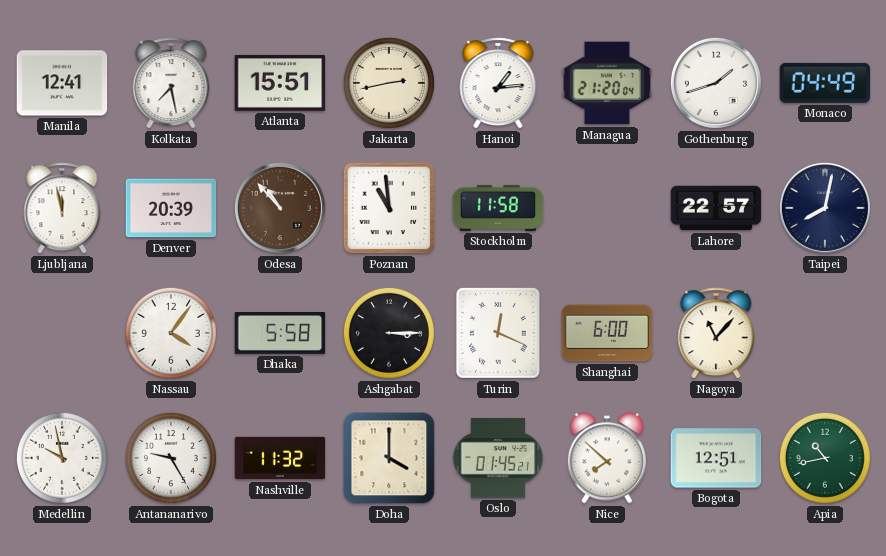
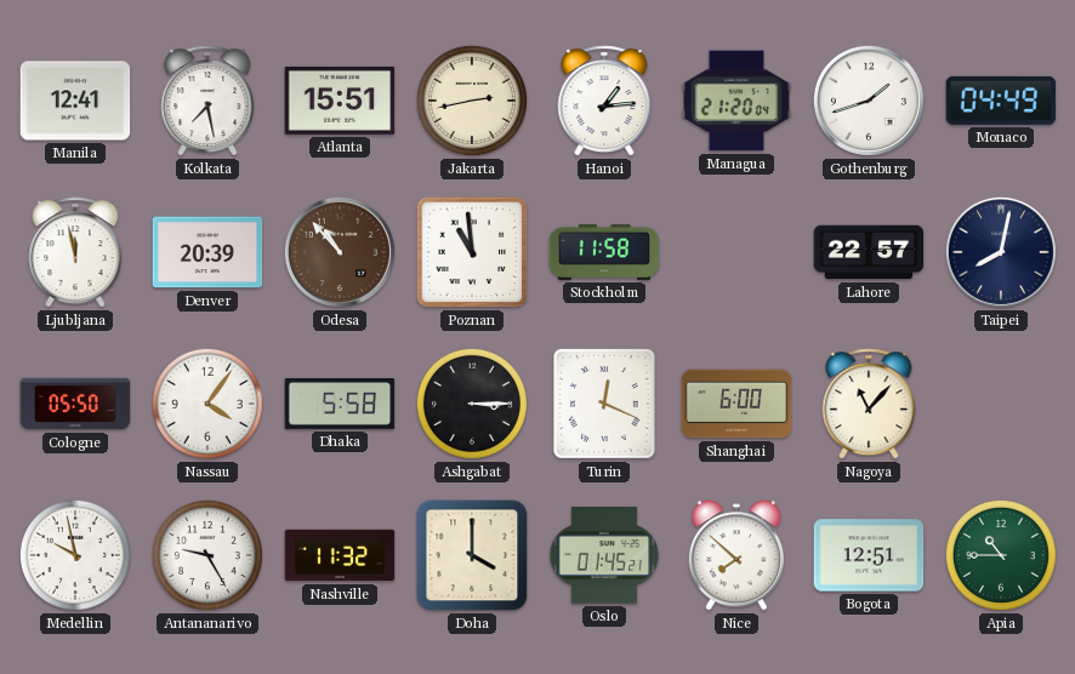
Cologne: none -> 05:50 (75, 404)
Apia: 10:43 -> 10:45 (1001, 555)
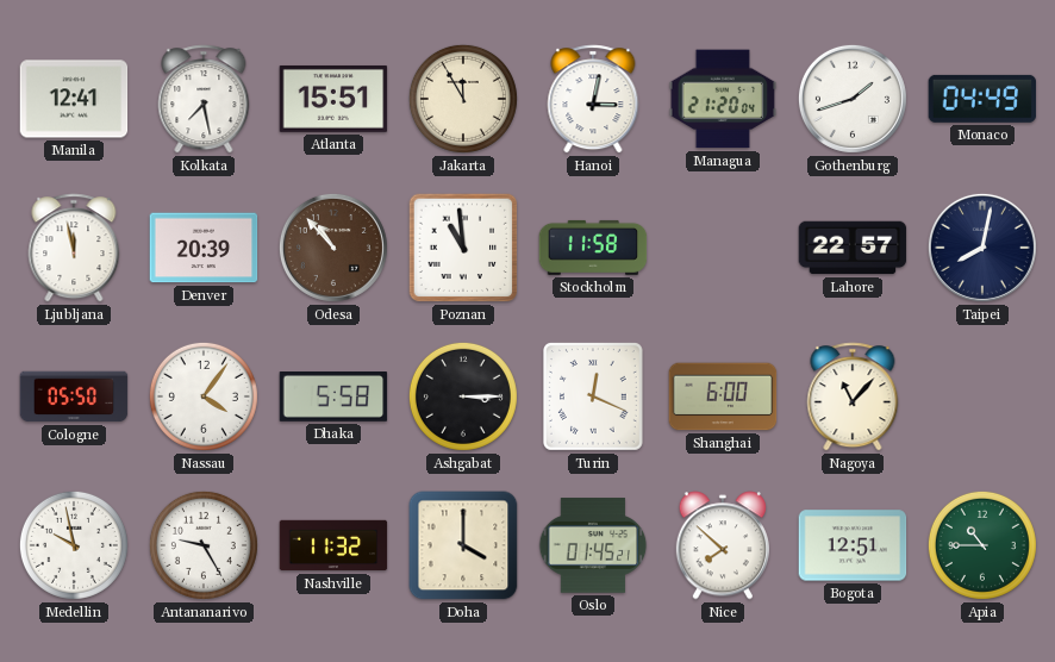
Jakarta: 2:43 -> 11:55 (463, 99)
Hanoi: 1:14 -> 3:02 (593, 99)
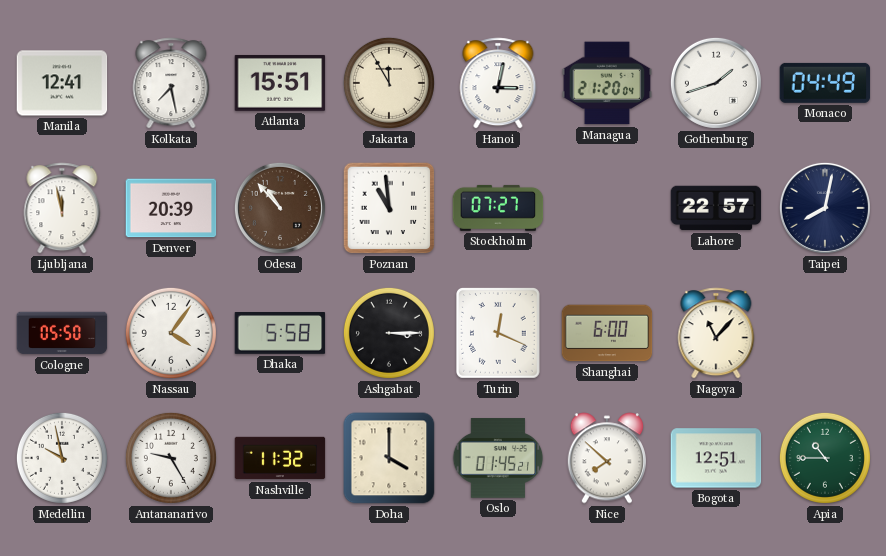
Stockholm: 11:58 -> 07:27 (498, 208)
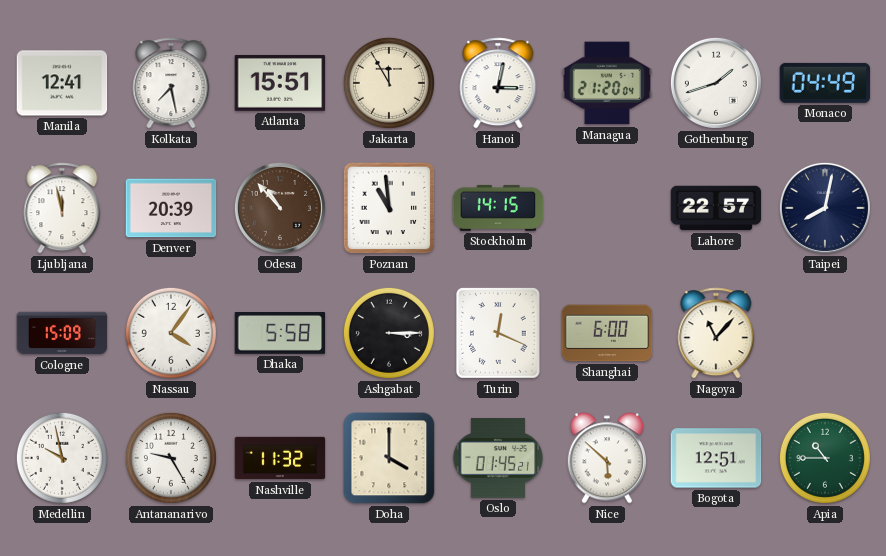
Stockholm: 07:27 -> 14:15 (498, 208)
Cologne: 05:50 -> 15:09 (62, 333)
Nice: 7:52 -> 5:52 (606, 458)
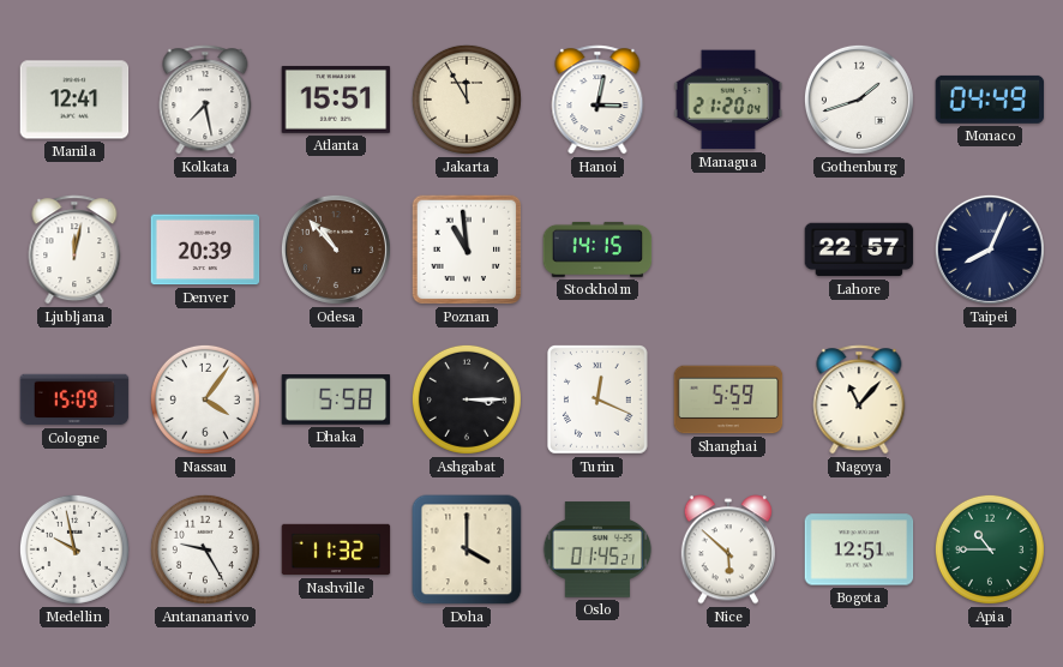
Ljubljana: 11:58 -> 12:02 (74, 250)
Taipei: 8:02 -> 8:04 (990, 250)
Shanghai: 6:00 -> 5:59 (728, 399)
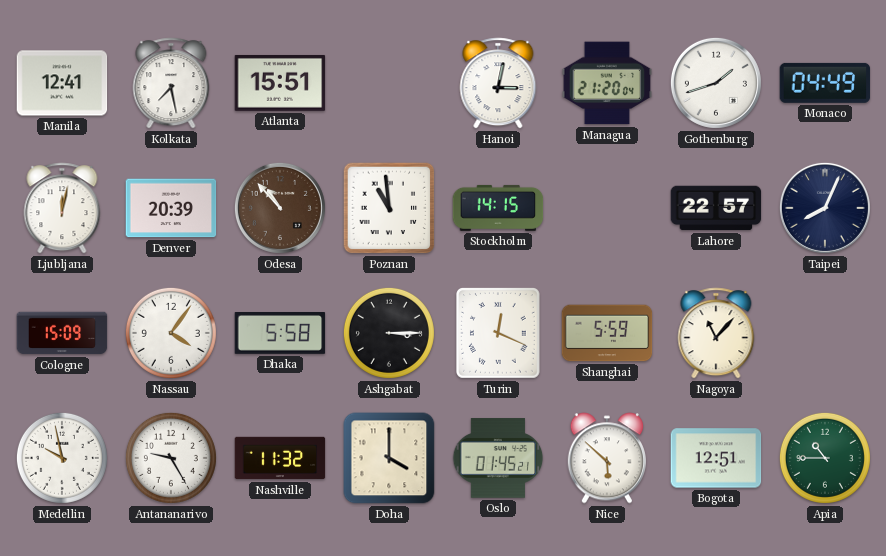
Jakarta: 11:55 -> none (467, 100)
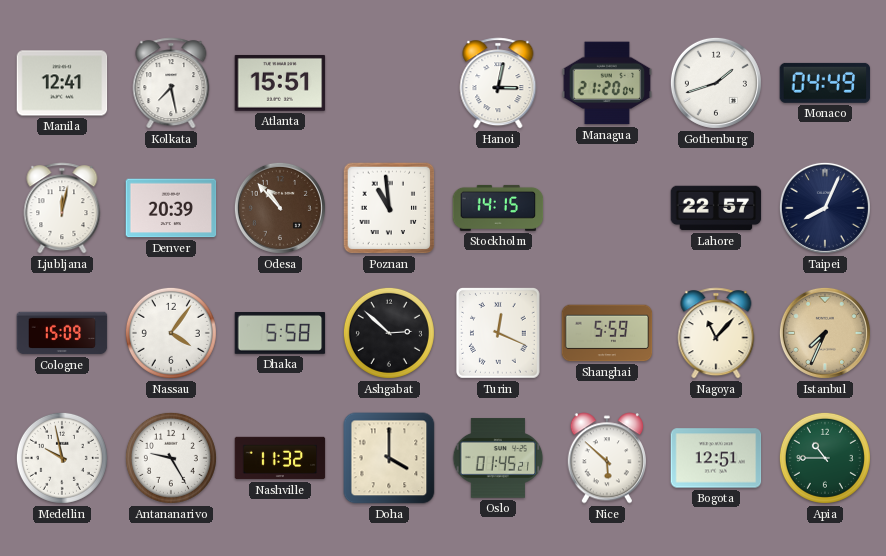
Ashgabat: 3:15 -> 2:52 (389, 333)
Istanbul: none -> 7:34 (825, 333)
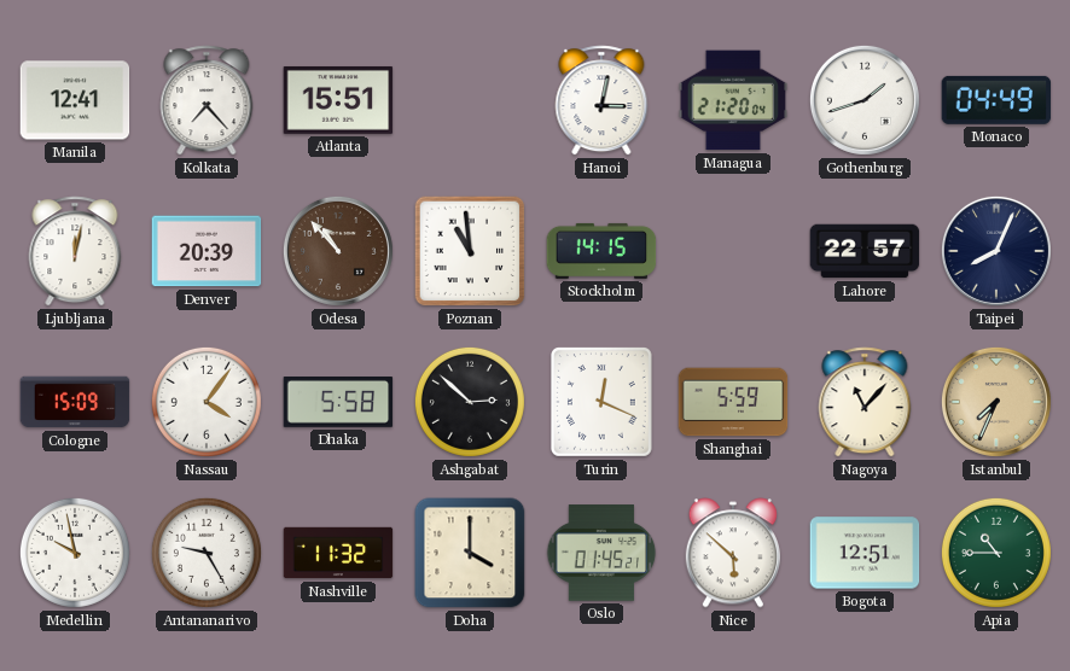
Kolkata: 7:28 -> 7:23 (207, 100)
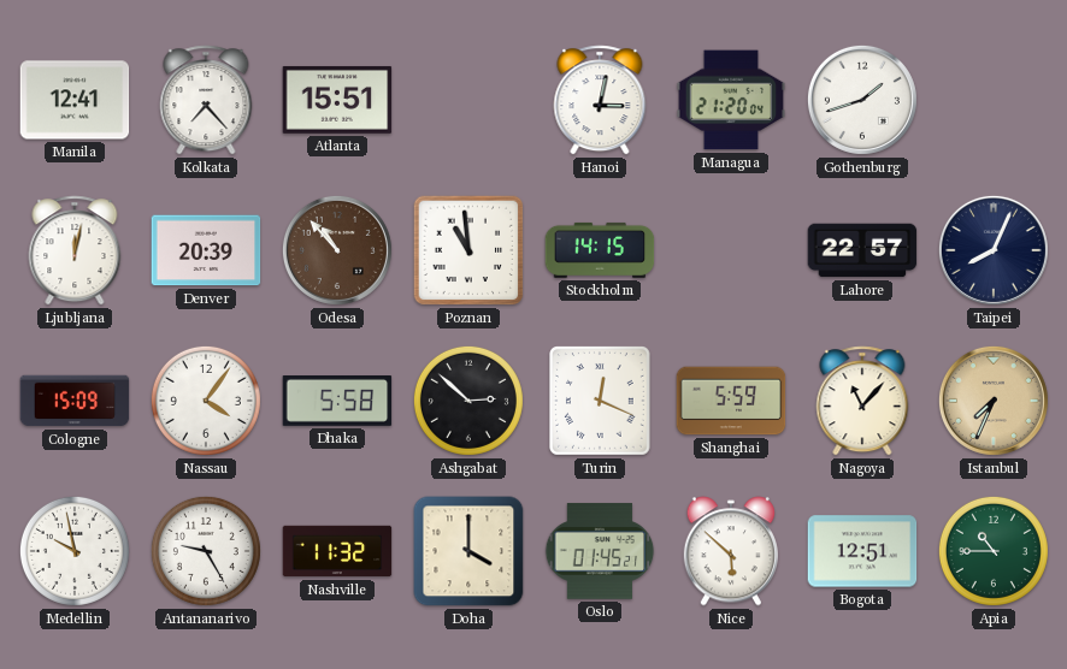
Monaco: 04:49 -> none (996, 100)
